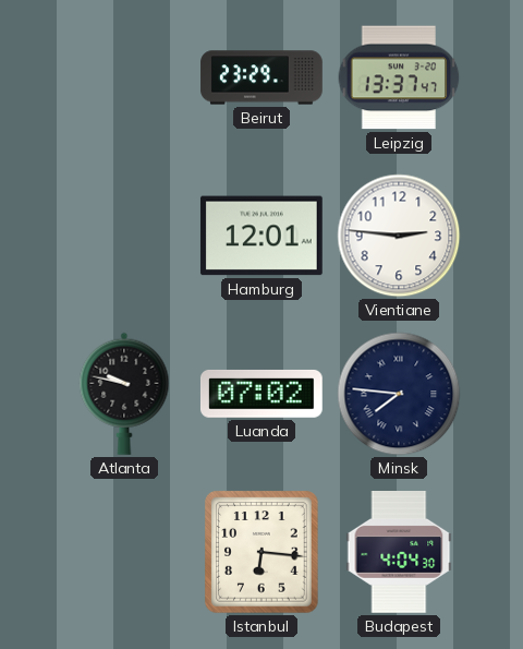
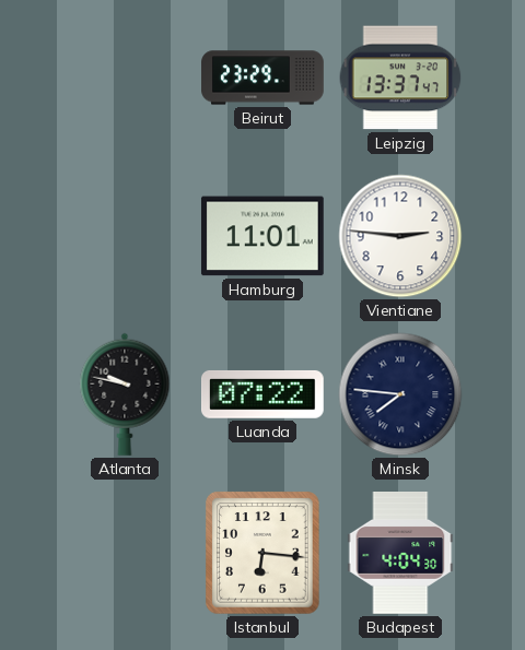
Hamburg: 12:01 -> 11:01 (262, 236)
Luanda: 07:02 -> 07:22 (262, 394)
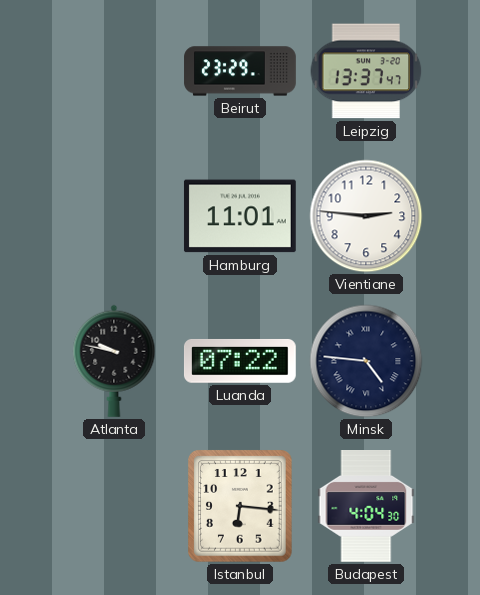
Minsk: 7:46 -> 4:46 (366, 361)
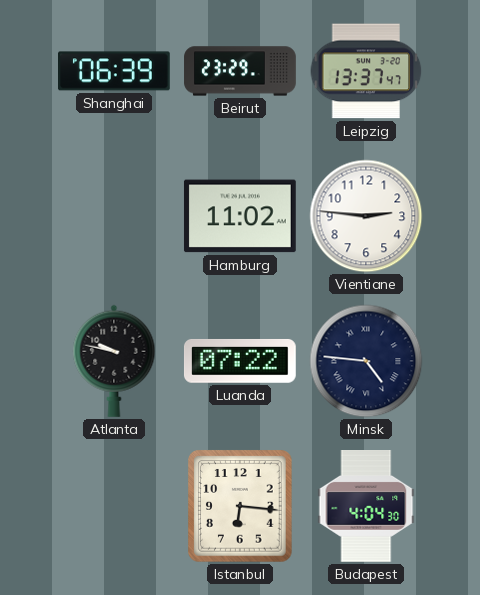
Shanghai: none -> 06:39 (115, 71)
Hamburg: 11:01 -> 11:02 (240, 216)
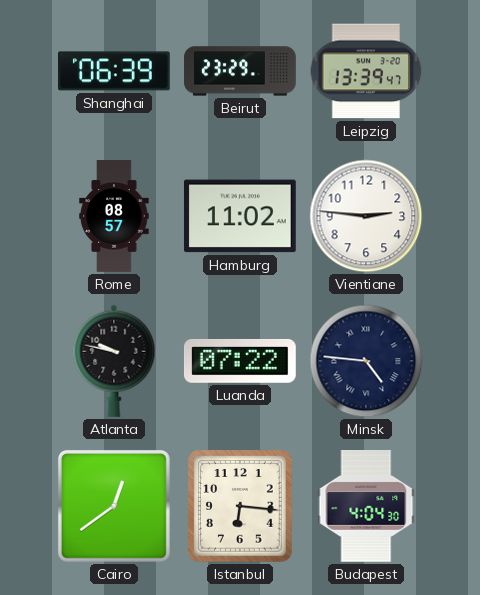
Leipzig: 13:37 -> 13:39 (366, 71)
Rome: none -> 08:57 (114, 216)
Cairo: none -> 12:39 (114, 506)
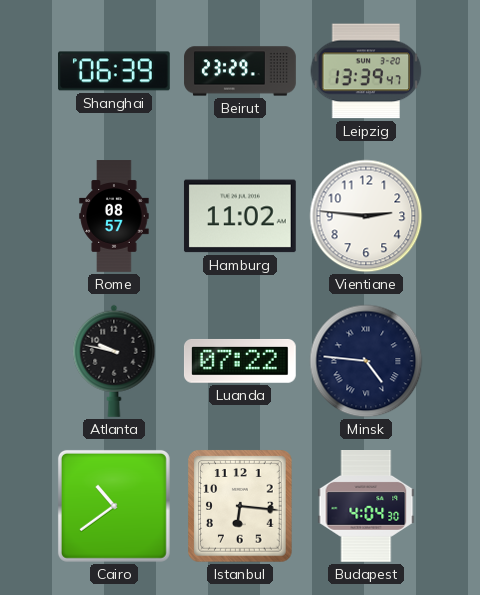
Cairo: 12:39 -> 10:39 (114, 506)
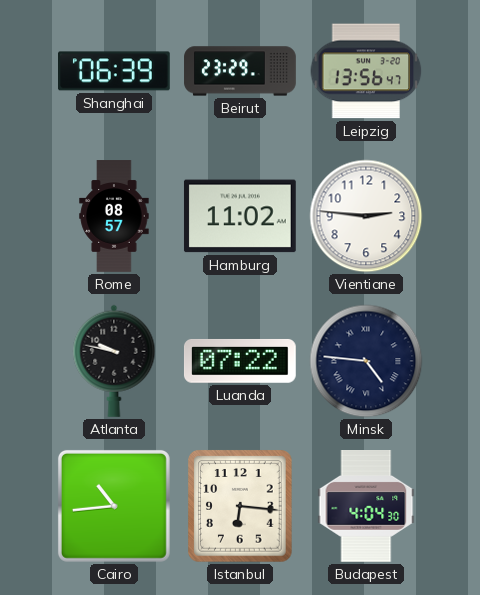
Leipzig: 13:39 -> 13:56 (366, 71)
Cairo: 10:39 -> 10:44 (114, 506)
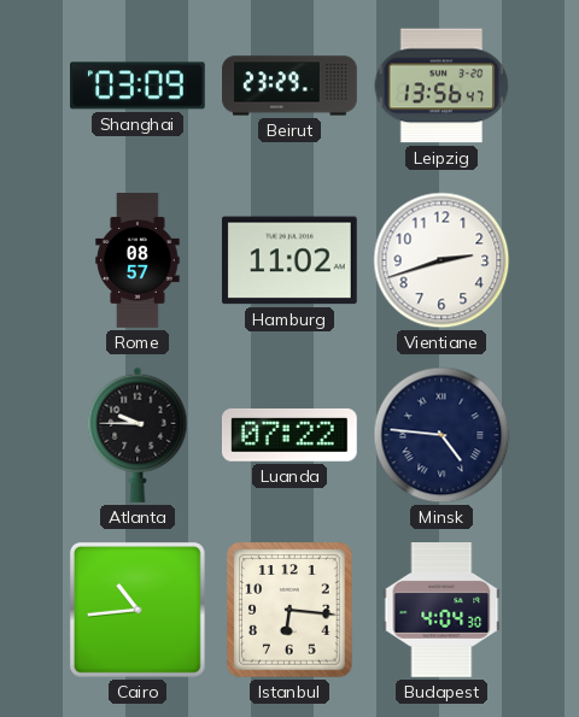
Shanghai: 06:39 -> 03:09 (139, 86)
Vientiane: 2:46 -> 2:42 (441, 260)
Atlanta: 9:47 -> 9:45 (138, 435)
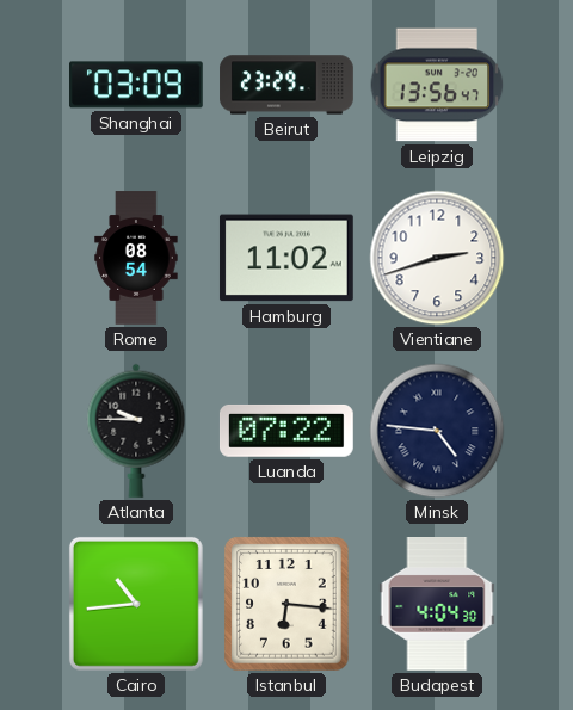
Rome: 08:57 -> 08:54 (136, 258)
